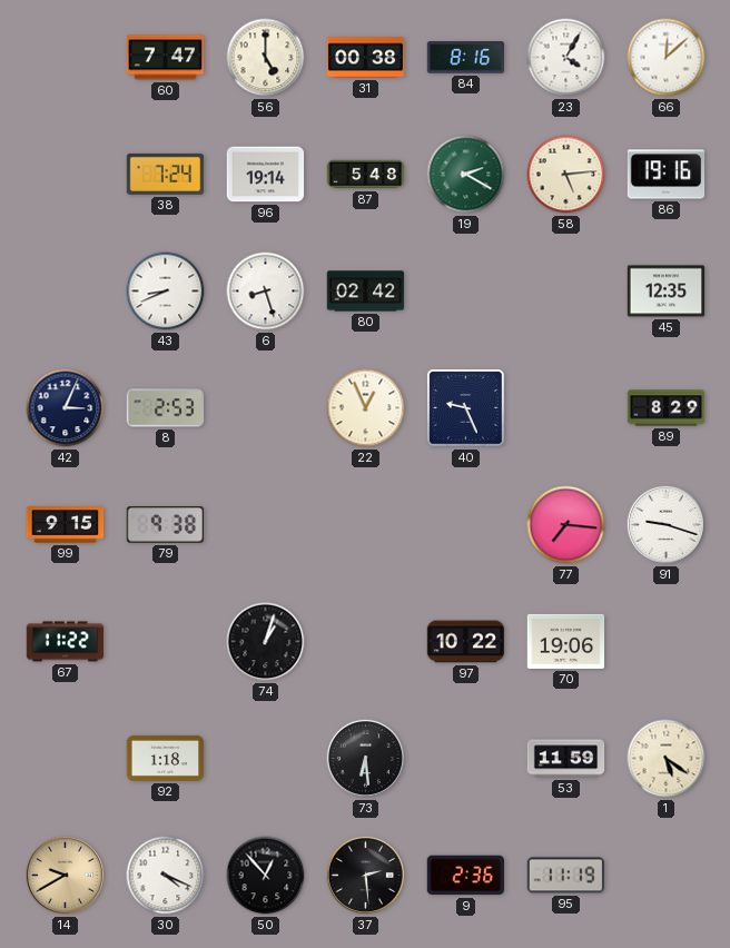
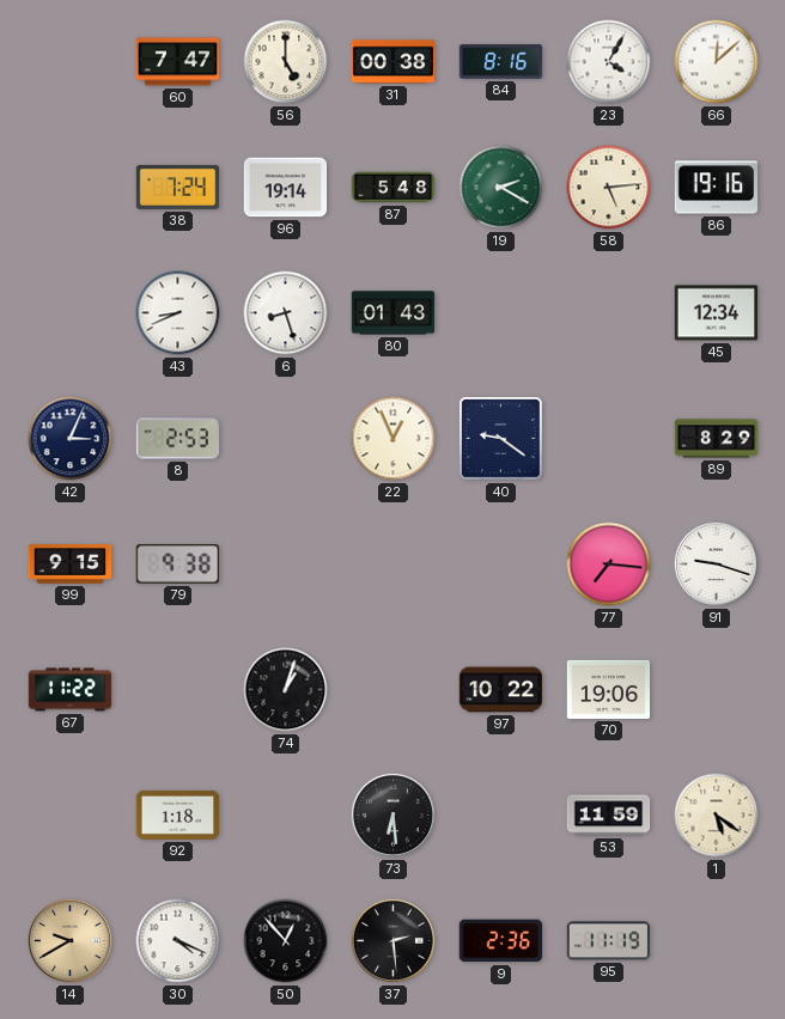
80: 02:42 -> 01:43 (394, 313)
45: 12:35 -> 12:34 (717, 313)
40: 9:26 -> 9:21 (501, 439)
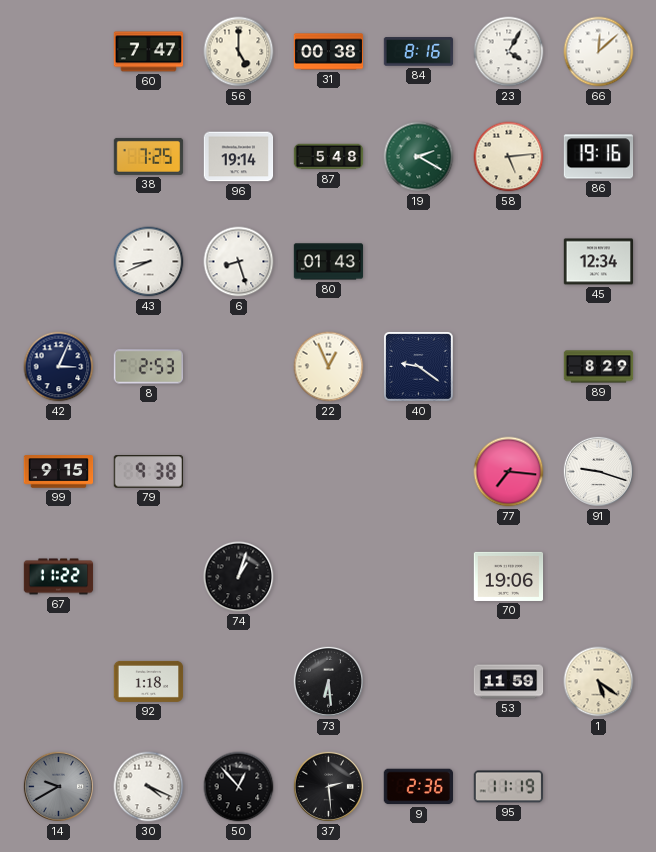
38: 7:24 -> 7:25 (149, 156)
97: 10:22 -> none (501, 690)
14 dial: champagne -> grey (58, 786)
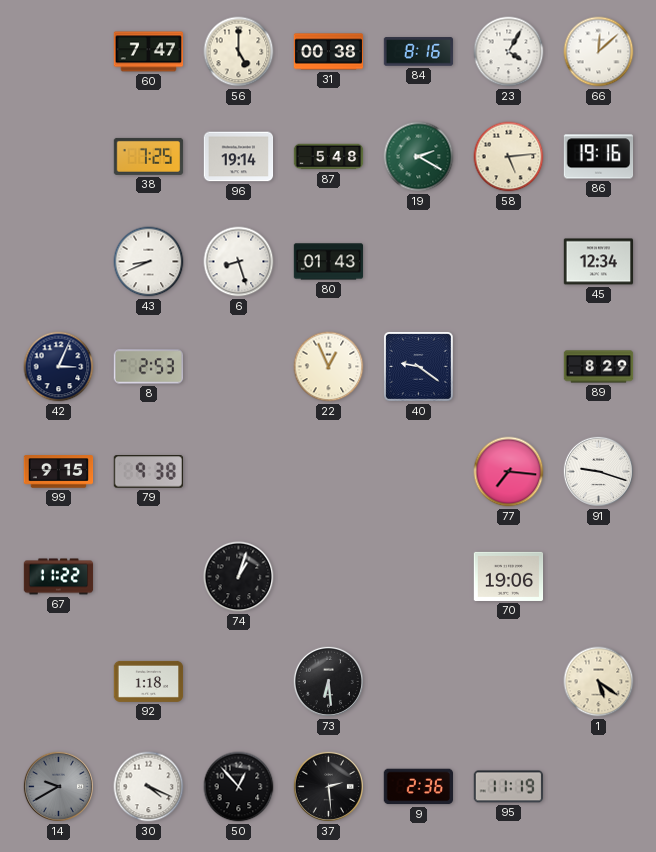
53: 11:59 -> none (509, 682)
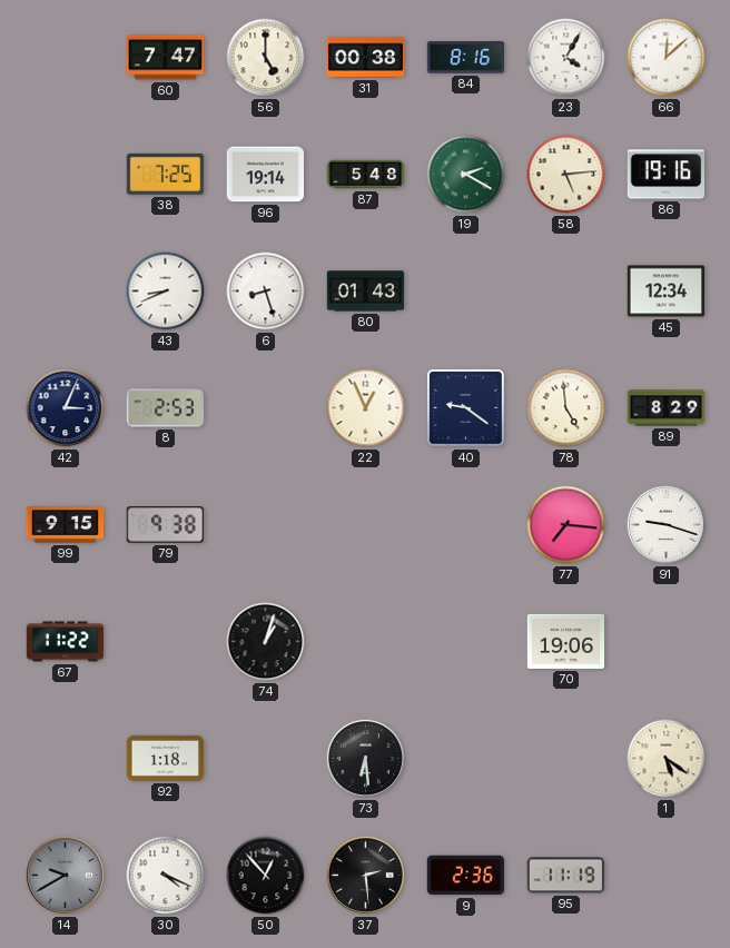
78: none -> 4:59 (566, 408)
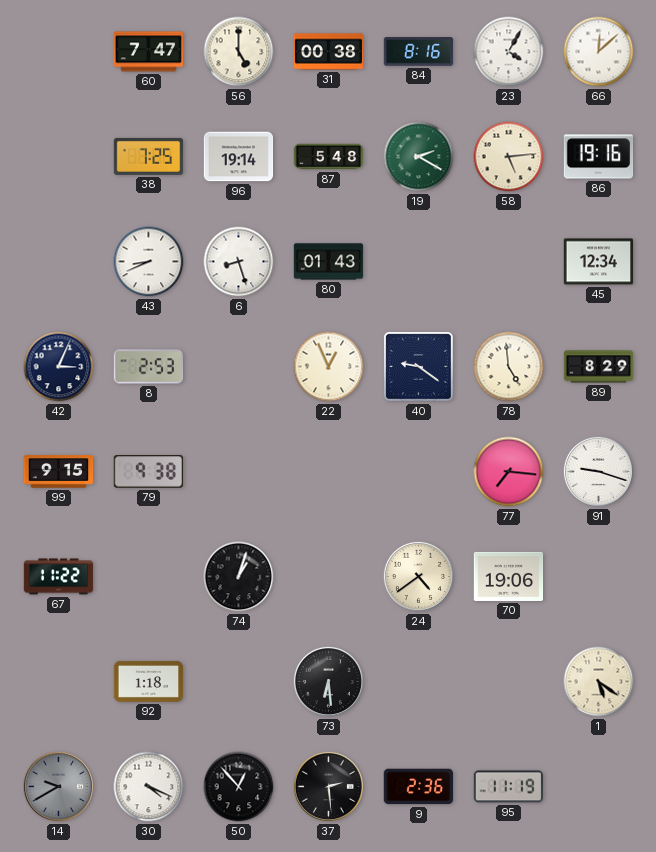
24: none -> 4:39 (418, 576)
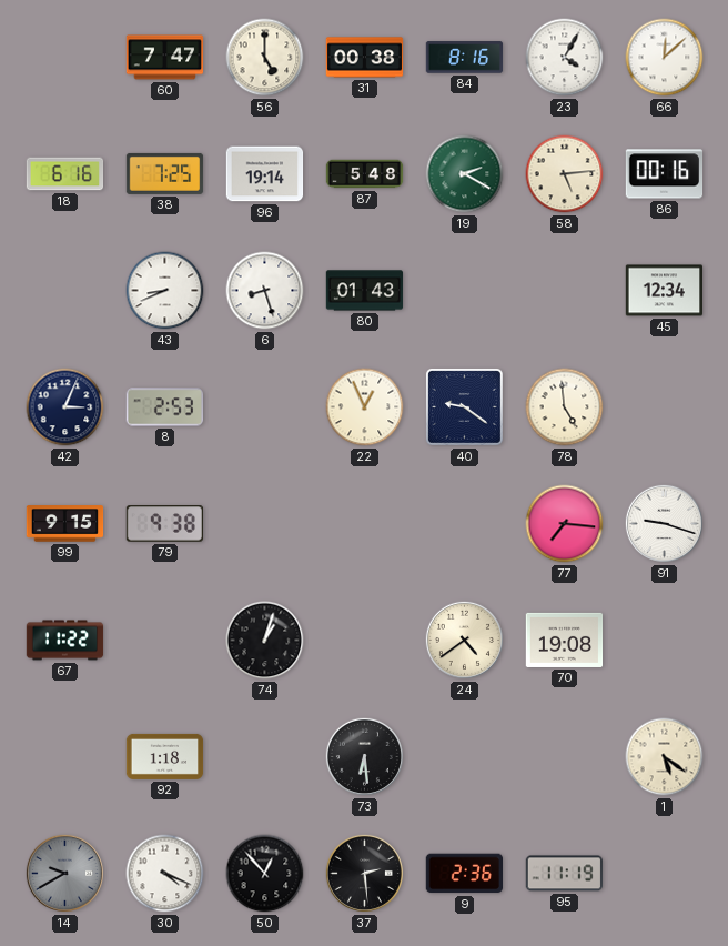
18: none -> 6:16 (65, 174)
86: 19:16 -> 00:16 (665, 174)
89: 8:29 -> none (599, 367)
70: 19:06 -> 19:08 (565, 640)
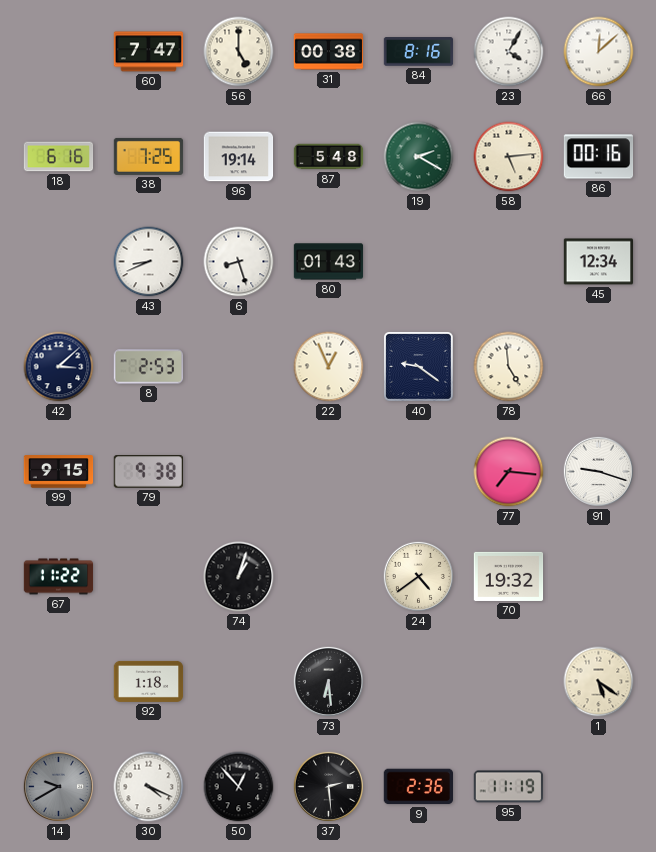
42: 3:04 -> 3:08 (59, 367)
70: 19:08 -> 19:32 (509, 576)
